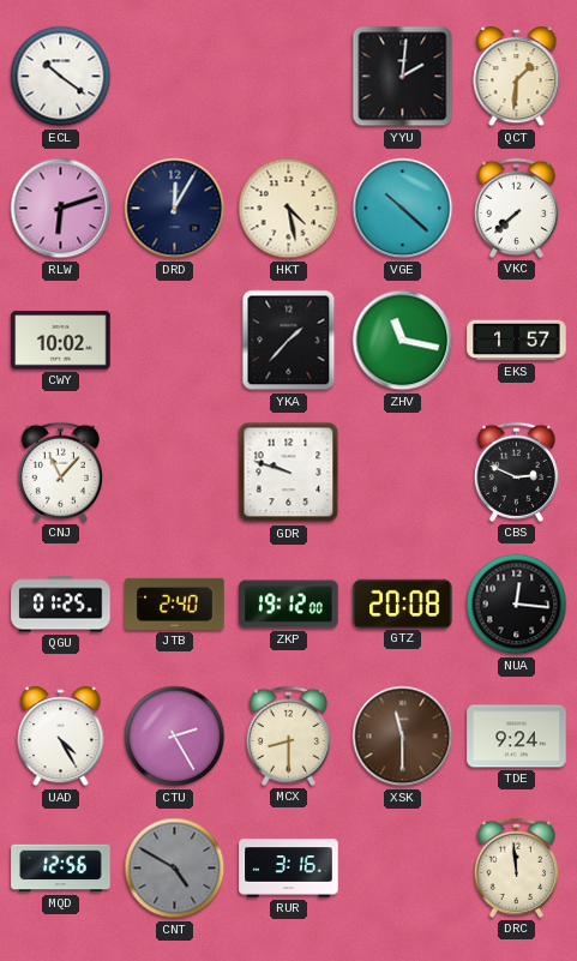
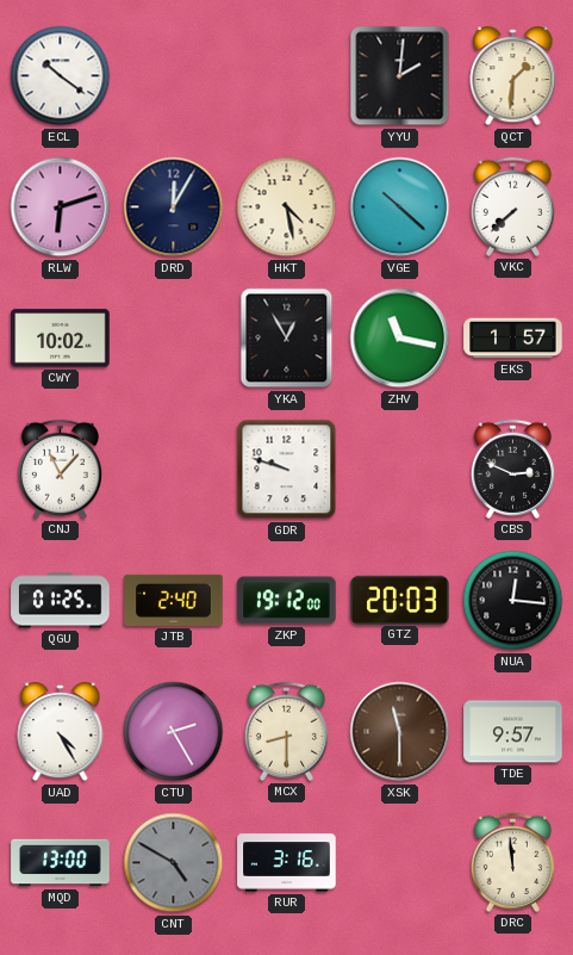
YKA: 1:37 -> 12:55 (287, 339)
GTZ: 20:08 -> 20:03 (400, 600)
TDE: 9:24 -> 9:57 (513, 732)
MQD: 12:56 -> 13:00 (61, 863)
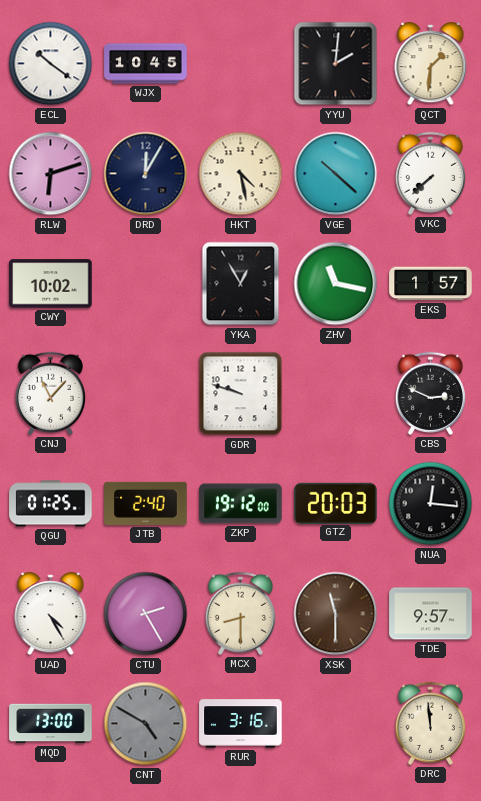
WJX: none -> 10:45 (146, 64)
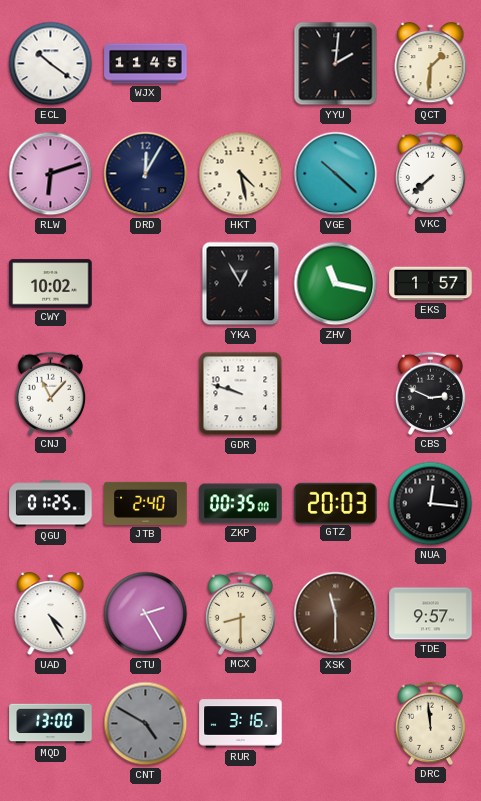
WJX: 10:45 -> 11:45 (146, 64)
ZKP: 19:12 -> 00:35 (241, 504)
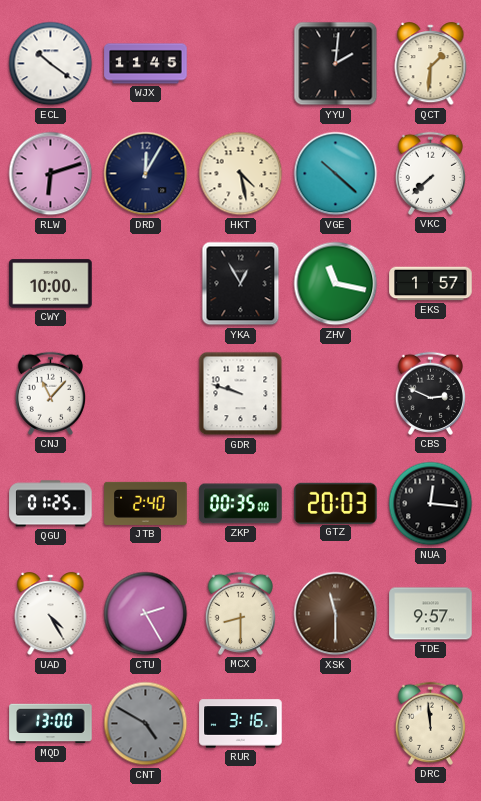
CWY: 10:02 -> 10:00 (51, 284)
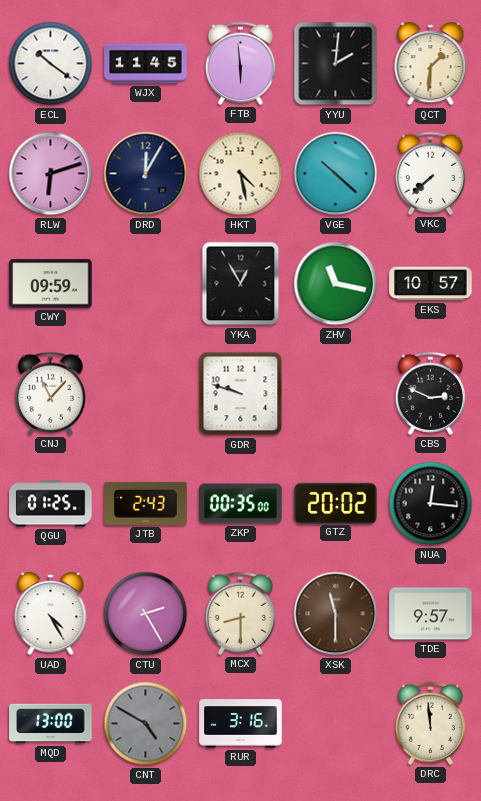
FTB: none -> 5:59 (240, 63)
CWY: 10:00 -> 09:59 (51, 284)
EKS: 1:57 -> 10:57 (431, 284)
JTB: 2:40 -> 2:43 (146, 503)
GTZ: 20:03 -> 20:02 (336, 503)
